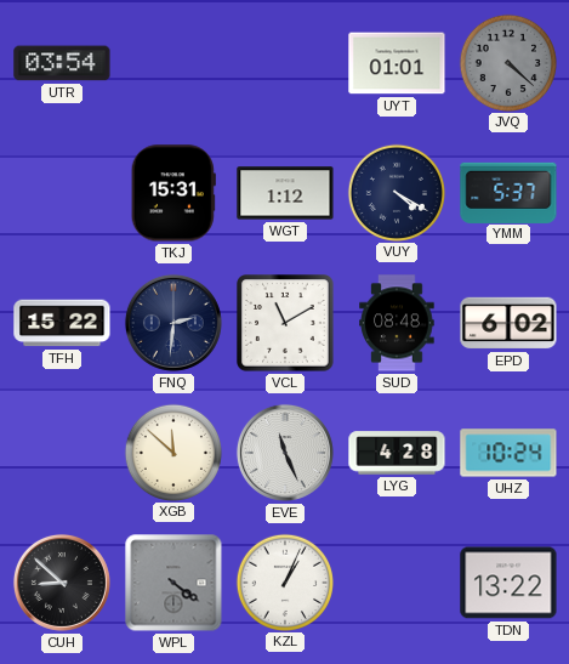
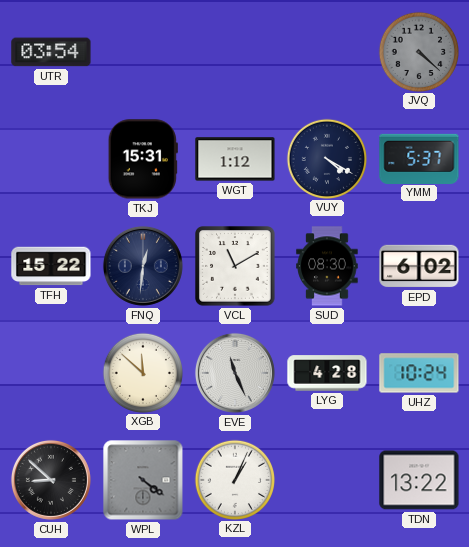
UYT: 01:01 -> none (397, 63)
FNQ: 2:31 -> 12:31 (143, 266)
SUD: 08:48 -> 08:30 (327, 266)
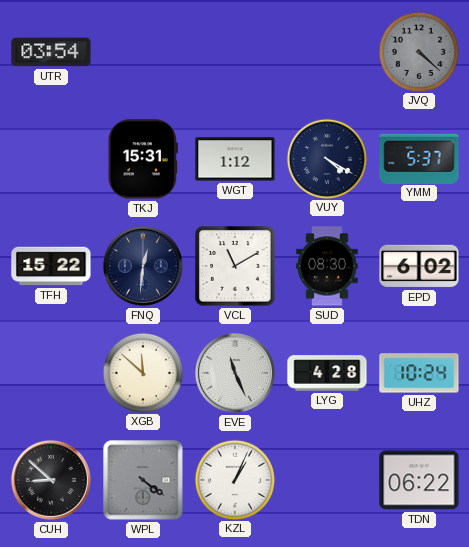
TDN: 13:22 -> 06:22 (419, 480)
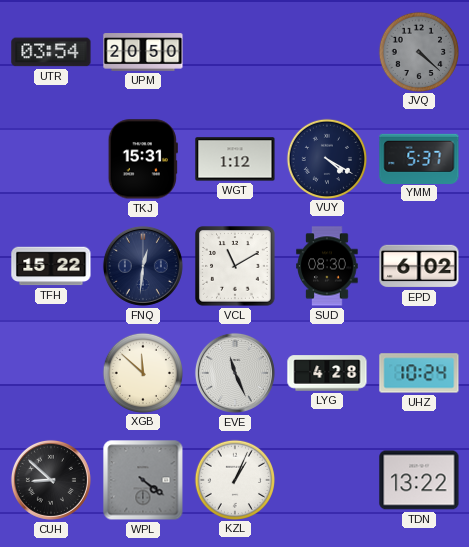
UPM: none -> 20:50 (143, 52)
TDN: 06:22 -> 13:22 (419, 480)
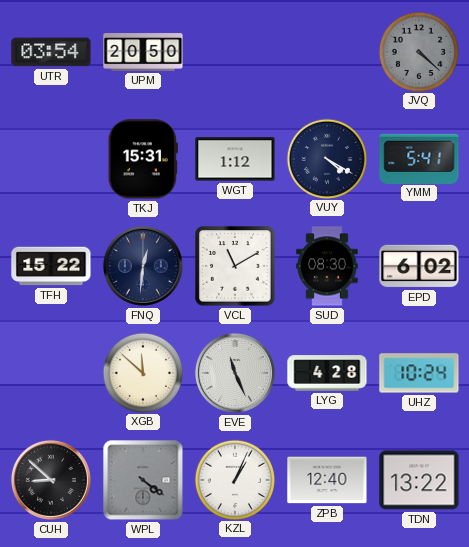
YMM: 5:37 -> 5:41 (419, 158)
ZPB: none -> 12:40 (327, 480)
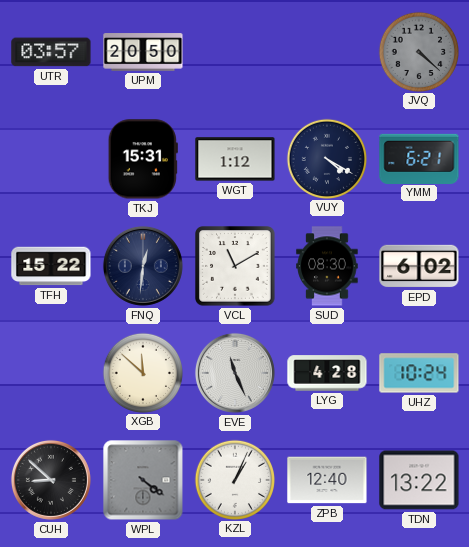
UTR: 03:54 -> 03:57 (51, 52)
YMM: 5:41 -> 6:21 (419, 158)
